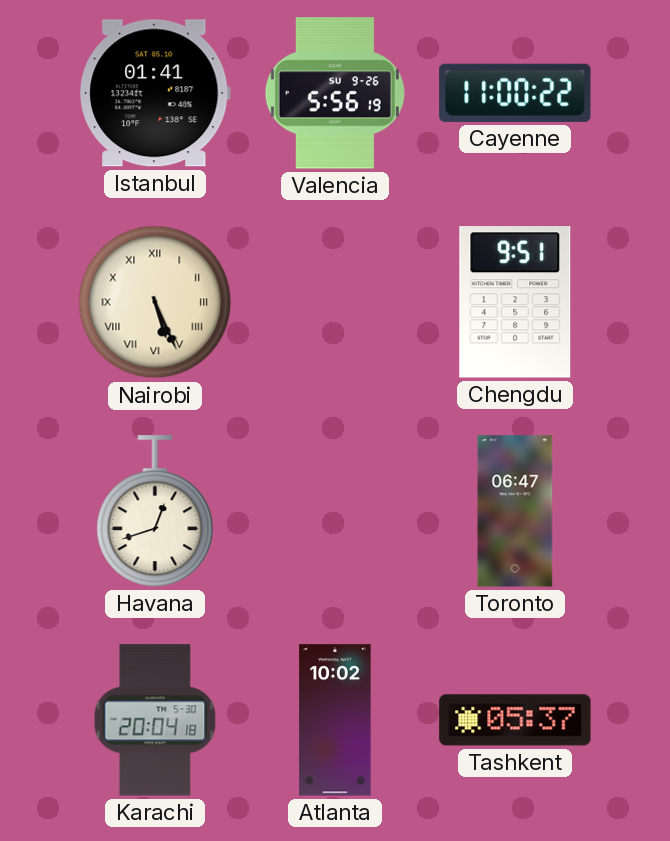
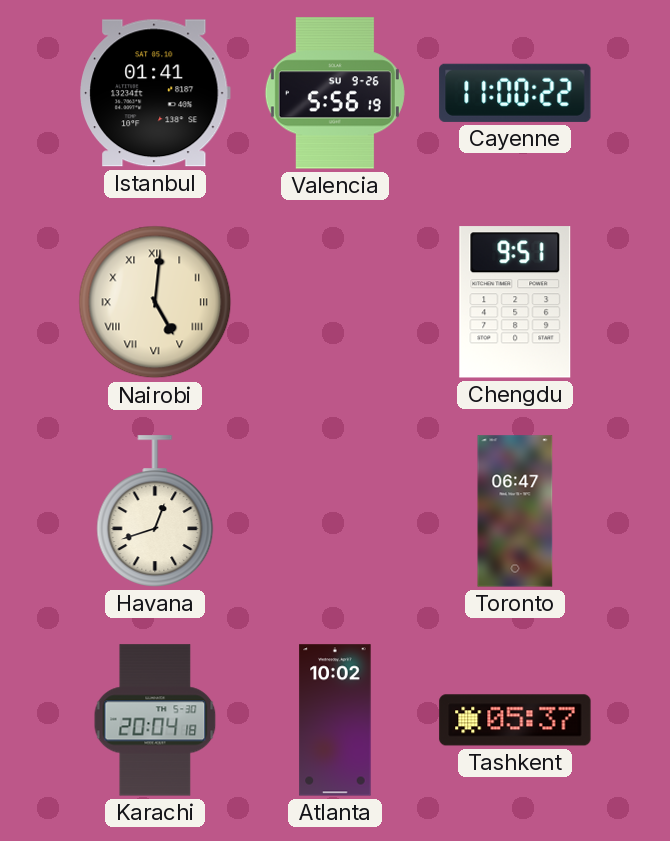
Nairobi: 5:26 -> 5:01 (155, 302)
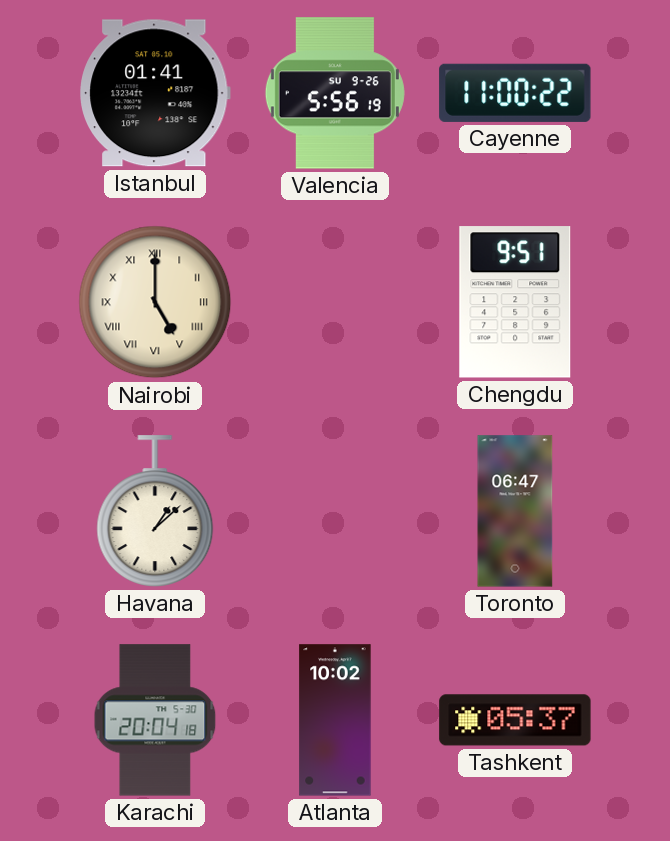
Nairobi: 5:01 -> 5:00 (155, 302)
Havana: 12:42 -> 1:08 (155, 511)
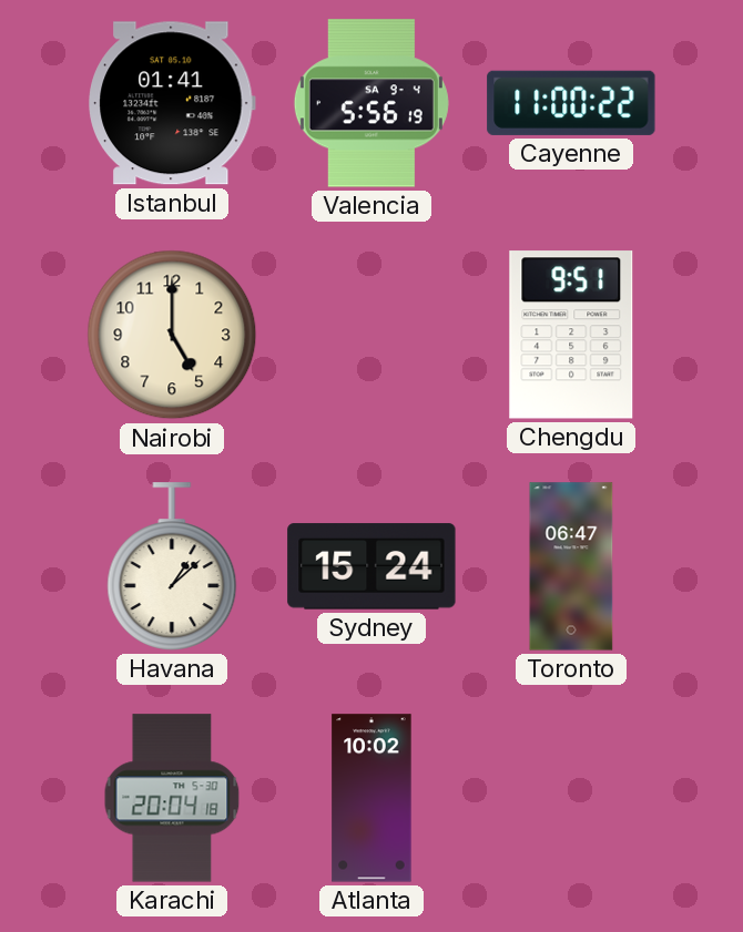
Valencia date: SU 9-26 -> SA 9-4 (371, 103)
Nairobi numerals: Roman -> Arabic (172, 335)
Sydney: none -> 15:24 (371, 566)
Tashkent: 05:37 -> none (515, 720)
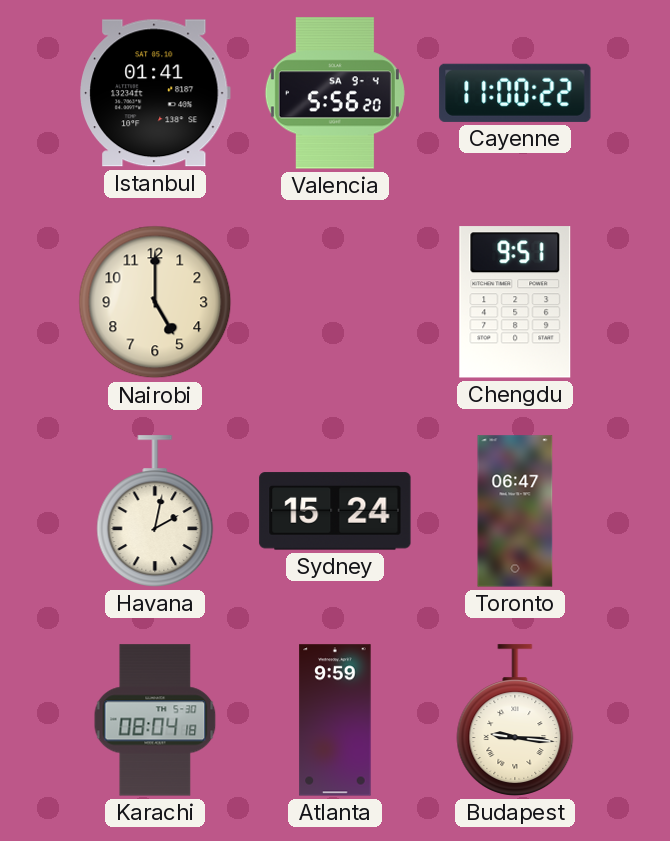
Valencia: 5:56:19 -> 5:56:20 (335, 93)
Havana: 1:08 -> 2:02 (155, 511)
Karachi: 20:04 -> 08:04 (155, 720)
Atlanta: 10:02 -> 9:59 (335, 720)
Budapest: none -> 9:16 (515, 720)
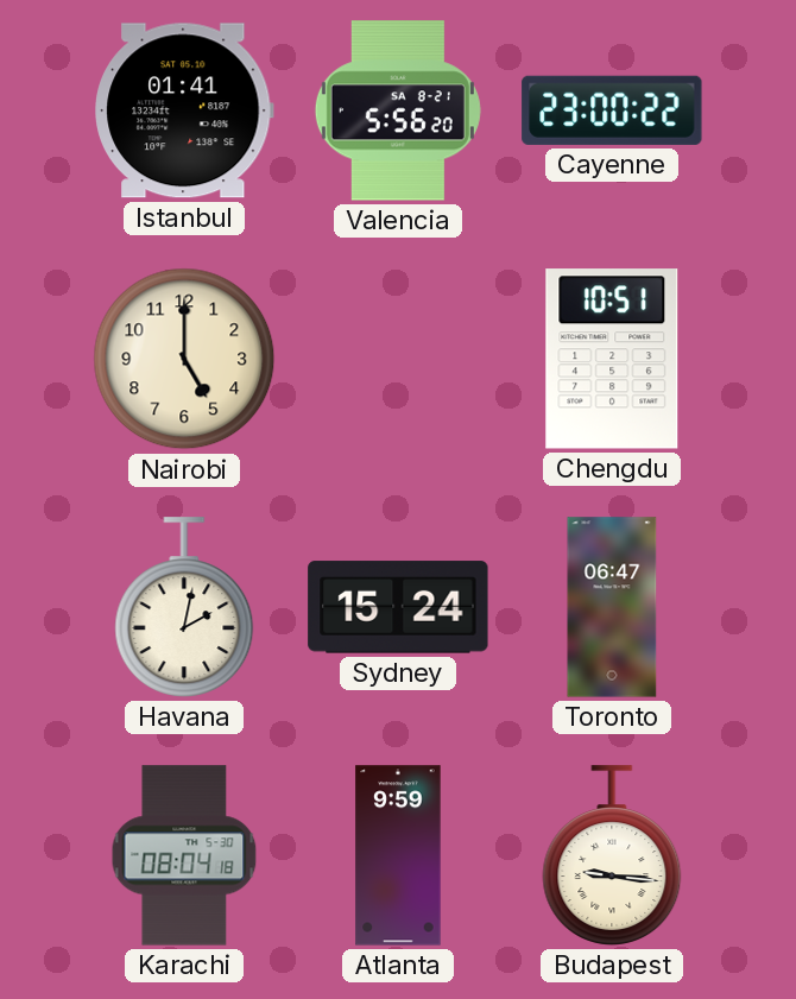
Valencia date: SA 9-4 -> SA 8-21 (398, 110)
Cayenne: 11:00 -> 23:00 (612, 110)
Chengdu: 9:51 -> 10:51 (612, 359)
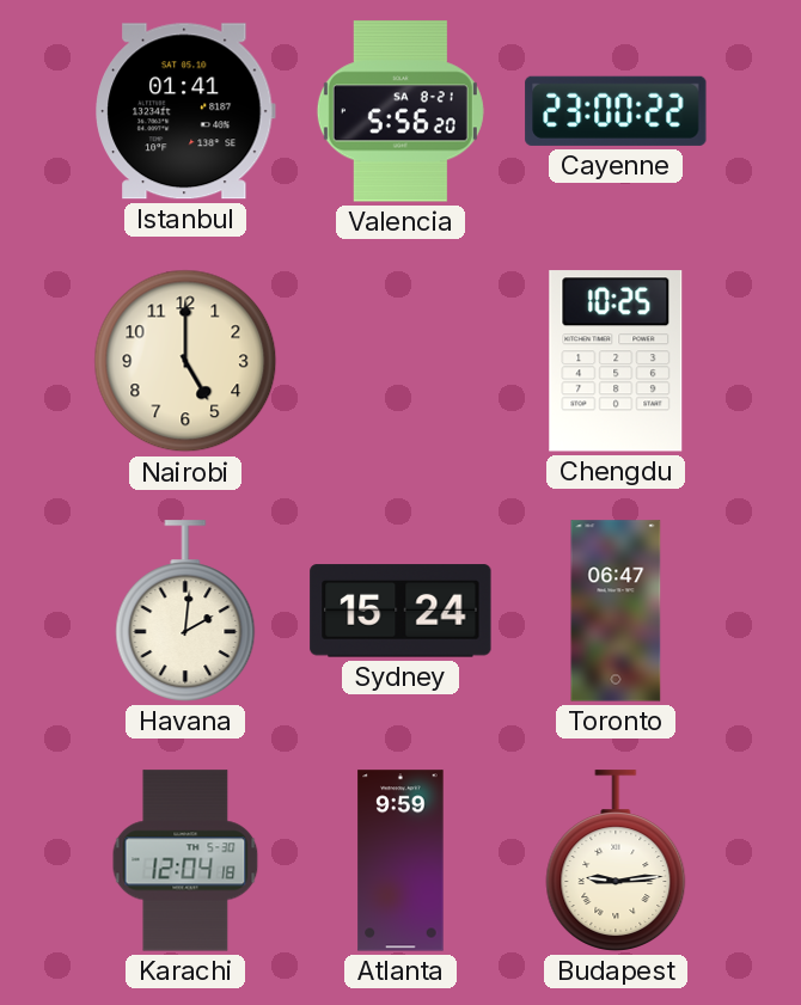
Chengdu: 10:51 -> 10:25 (616, 361)
Havana: 2:02 -> 2:01 (185, 611)
Karachi: 08:04 -> 12:04 (185, 860)
Budapest: 9:16 -> 9:14 (616, 860)
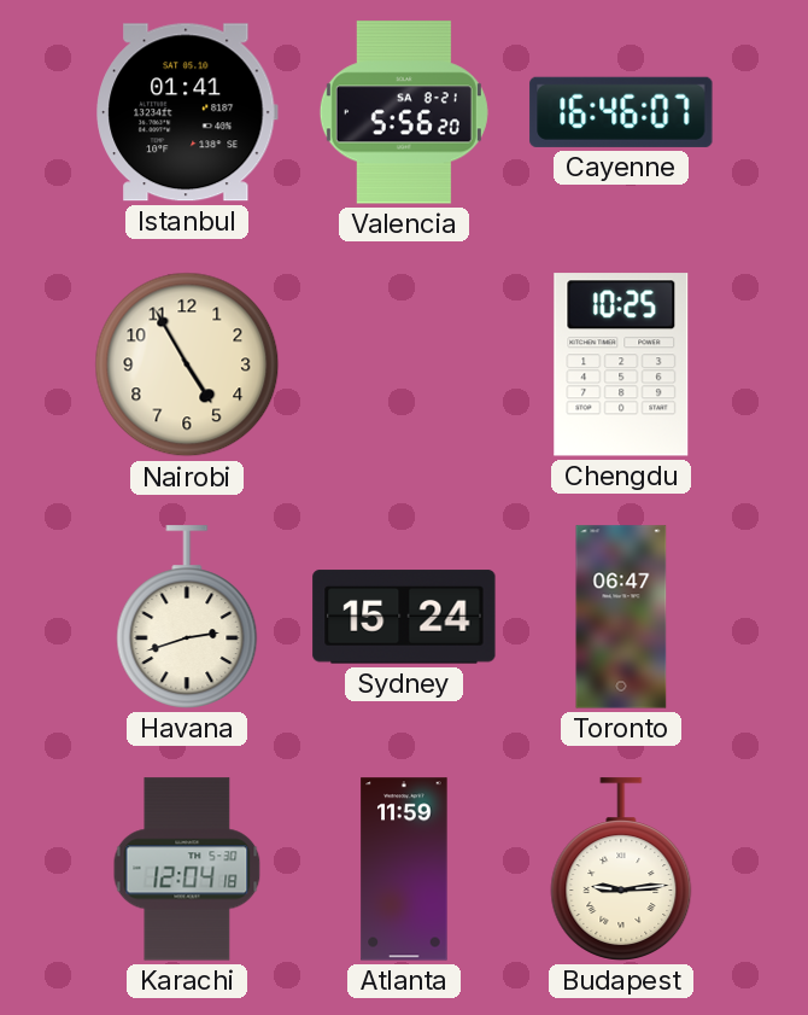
Cayenne: 23:00 -> 16:46 (621, 112)
Nairobi: 5:00 -> 4:55 (187, 364)
Havana: 2:01 -> 2:42 (187, 617)
Atlanta: 9:59 -> 11:59 (404, 869)
